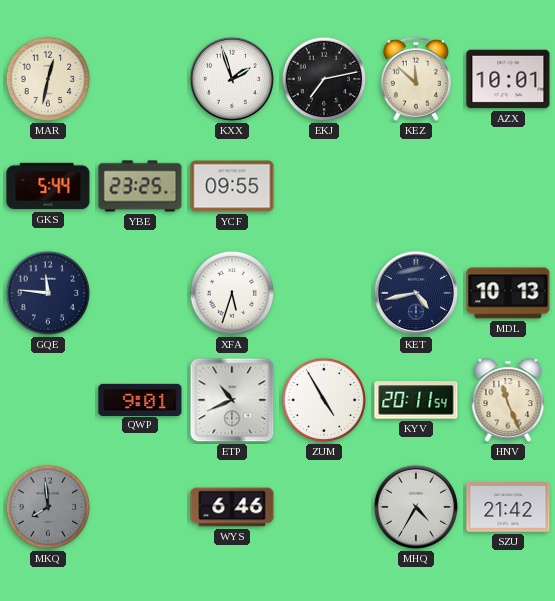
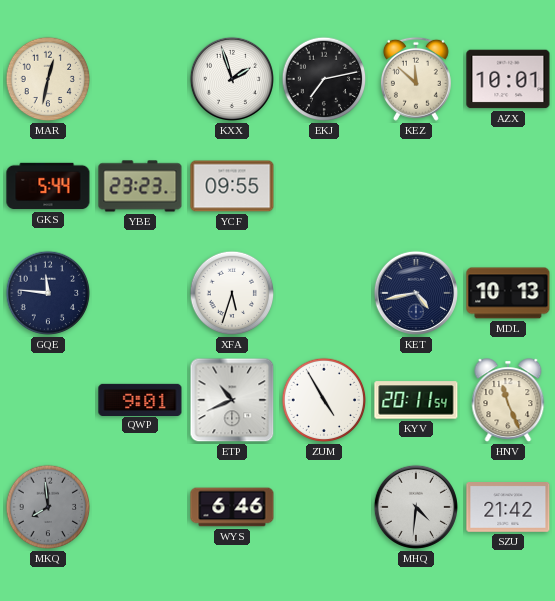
YBE: 23:25 -> 23:23 (140, 186)
MHQ: 4:35 -> 4:31 (416, 507)
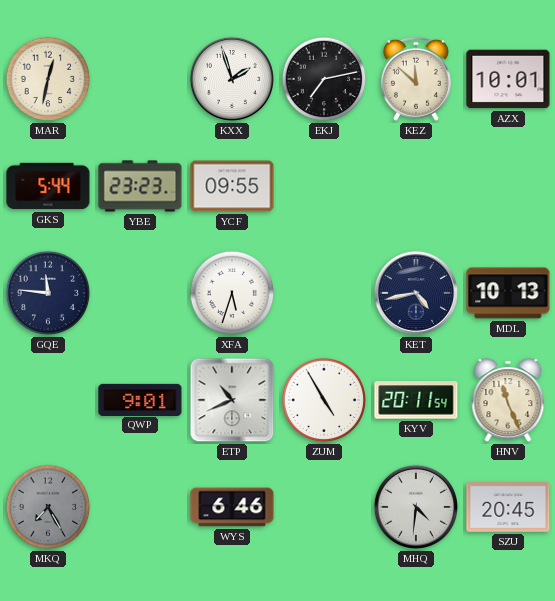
MKQ: 7:59 -> 7:25 (48, 507)
SZU: 21:42 -> 20:45 (508, 508)
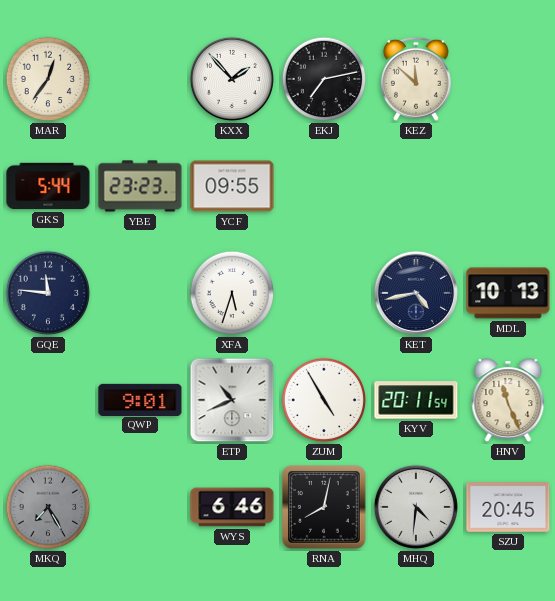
MAR: 12:32 -> 12:36 (48, 79)
KXX: 1:57 -> 1:53 (232, 79)
AZX: 10:01 -> none (508, 79)
RNA: none -> 8:02 (324, 507)
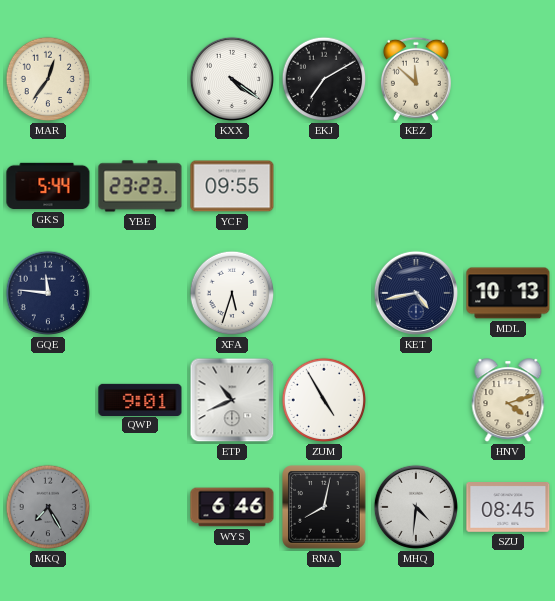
KXX: 1:53 -> 4:21 (232, 79)
EKJ: 7:13 -> 7:10 (324, 79)
KYV: 20:11 -> none (416, 400)
HNV: 11:26 -> 4:12 (508, 401)
SZU: 20:45 -> 08:45 (508, 508)
